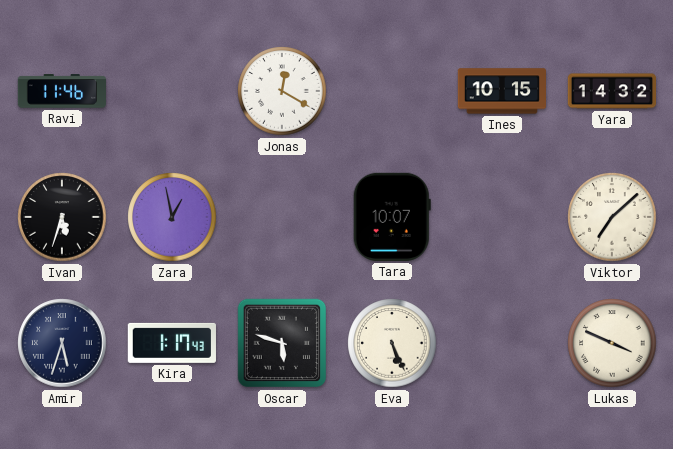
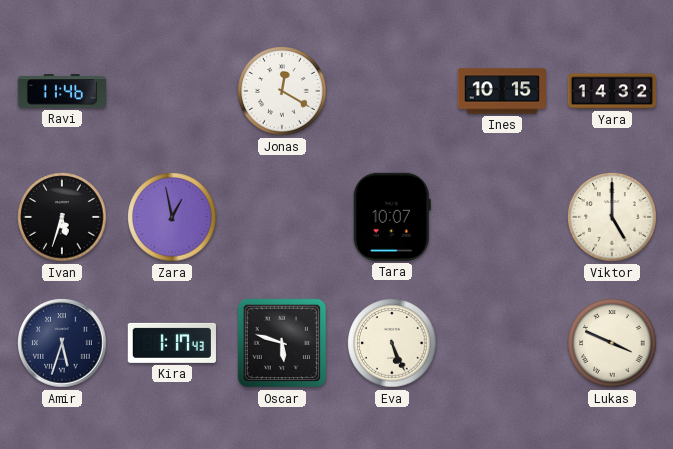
Viktor: 7:08 -> 5:00 (612, 217)
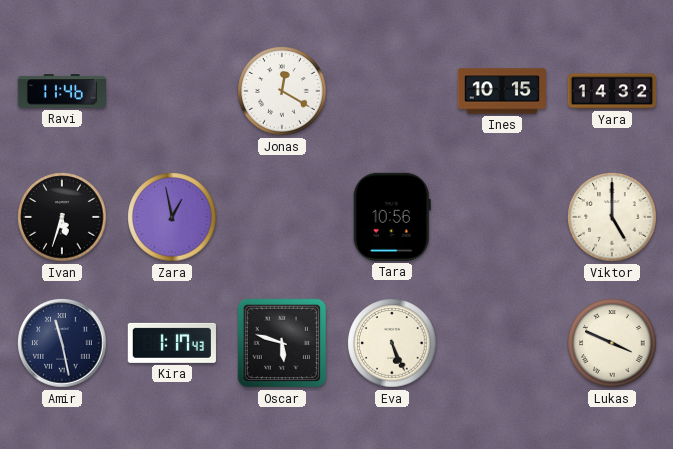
Tara: 10:07 -> 10:56 (392, 217)
Amir: 5:33 -> 11:28 (62, 343)
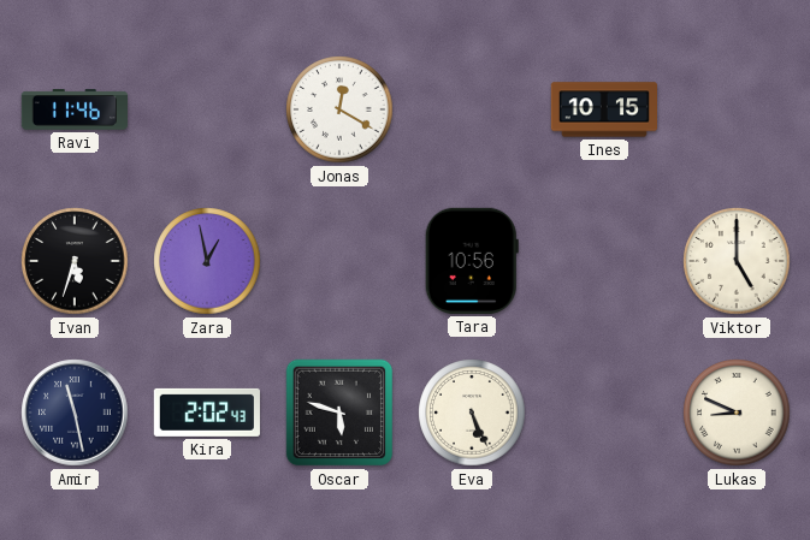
Yara: 14:32 -> none (611, 91)
Kira: 1:17 -> 2:02 (207, 413)
Lukas: 3:49 -> 8:49 (737, 413)
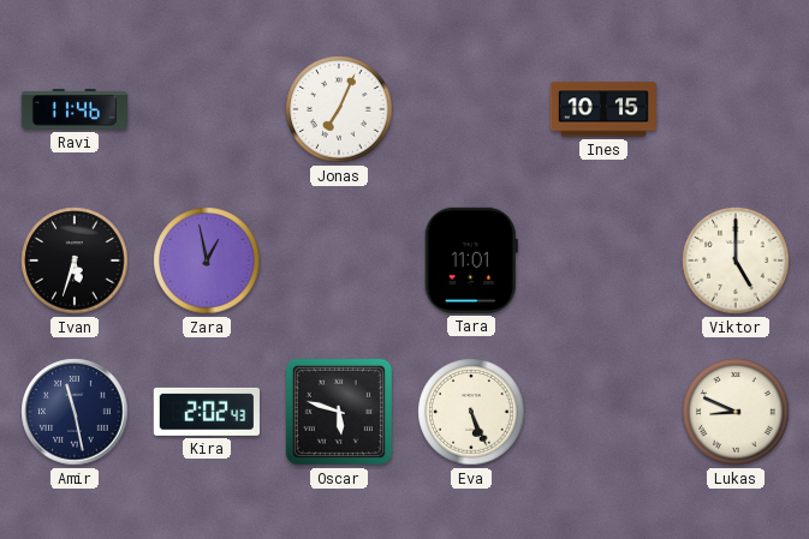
Jonas: 12:20 -> 7:04 (339, 109)
Tara: 10:56 -> 11:01 (471, 260)
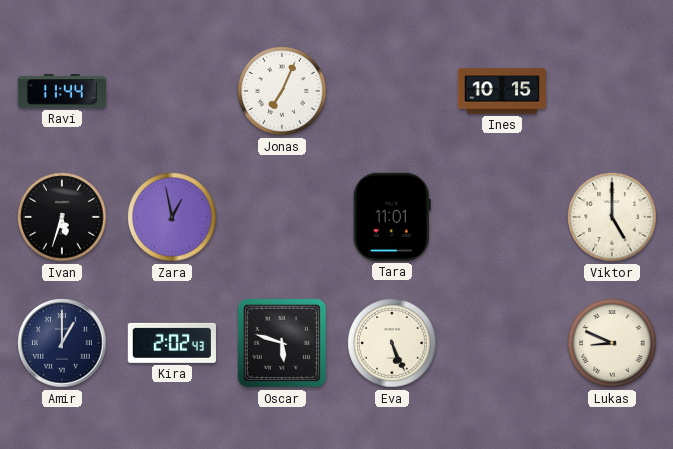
Ravi: 11:46 -> 11:44 (61, 91)
Amir: 11:28 -> 1:00 (62, 343)
